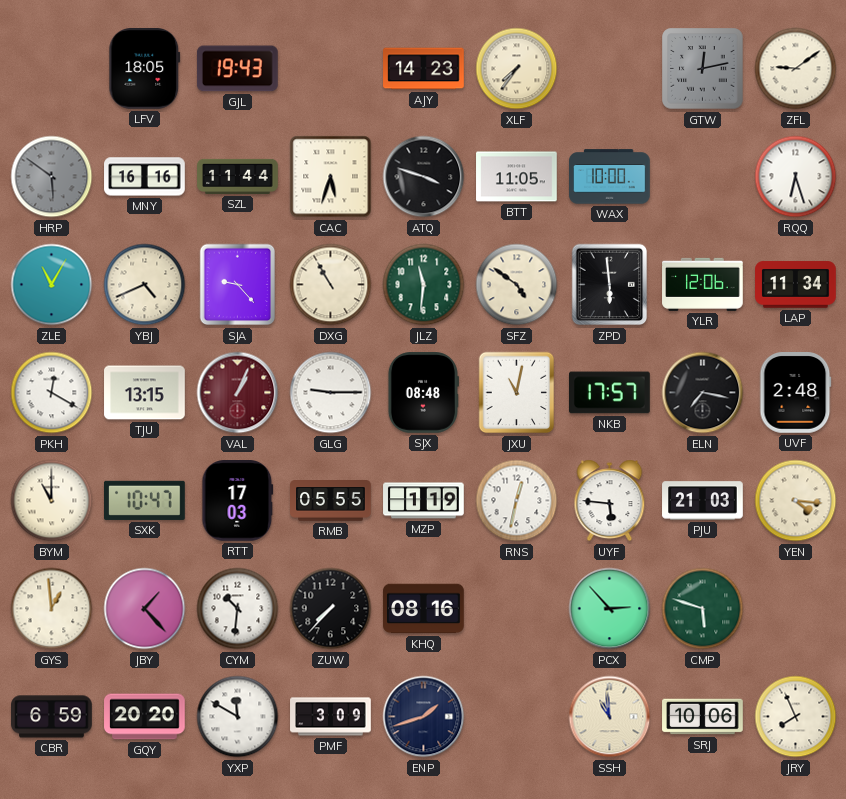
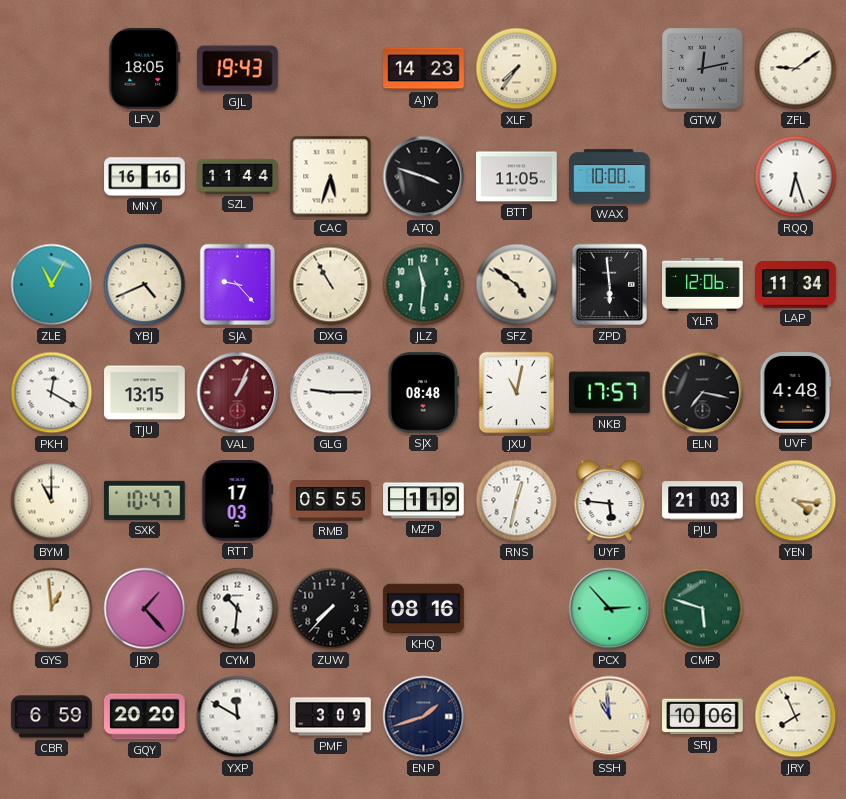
HRP: 5:51 -> none (52, 177)
UVF: 2:48 -> 4:48 (796, 393)
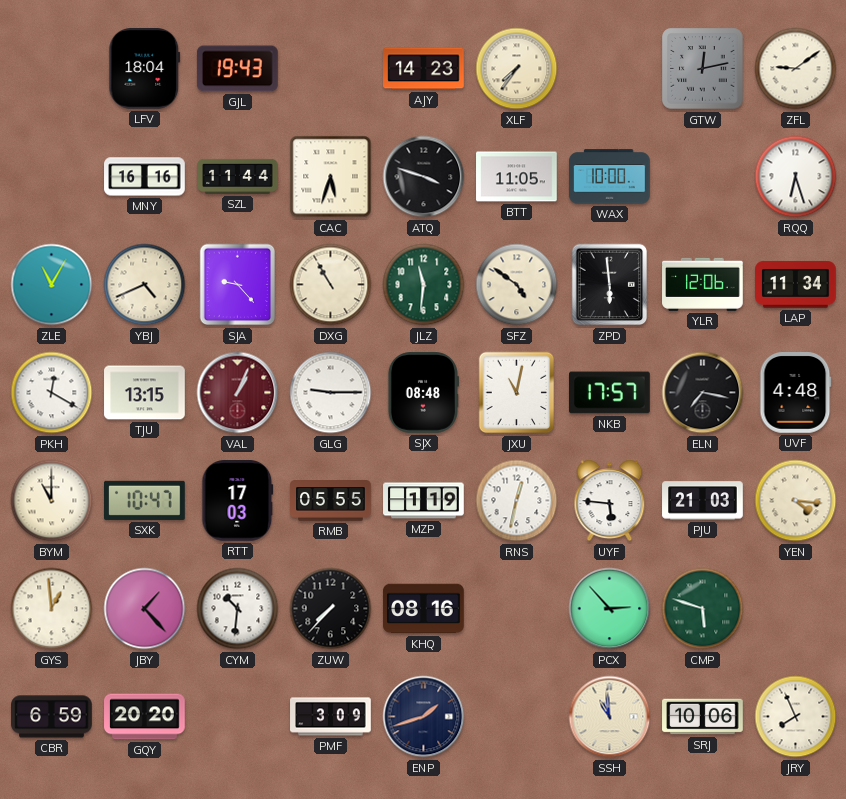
LFV: 18:05 -> 18:04 (145, 69)
YXP: 11:50 -> none (238, 717)
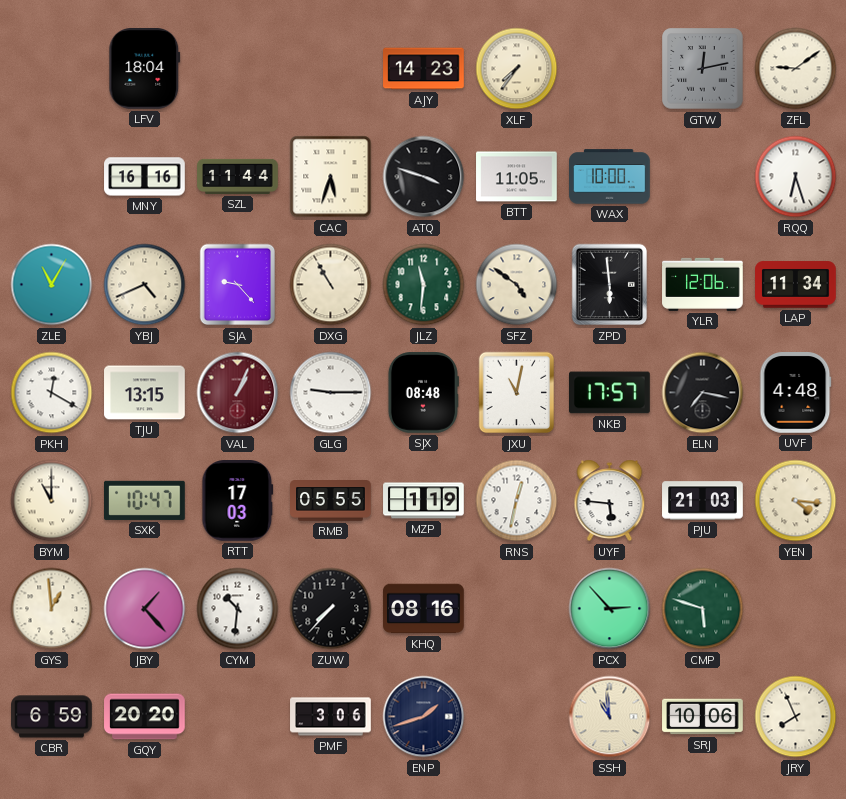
GJL: 19:43 -> none (237, 69)
PMF: 3:09 -> 3:06 (331, 717)
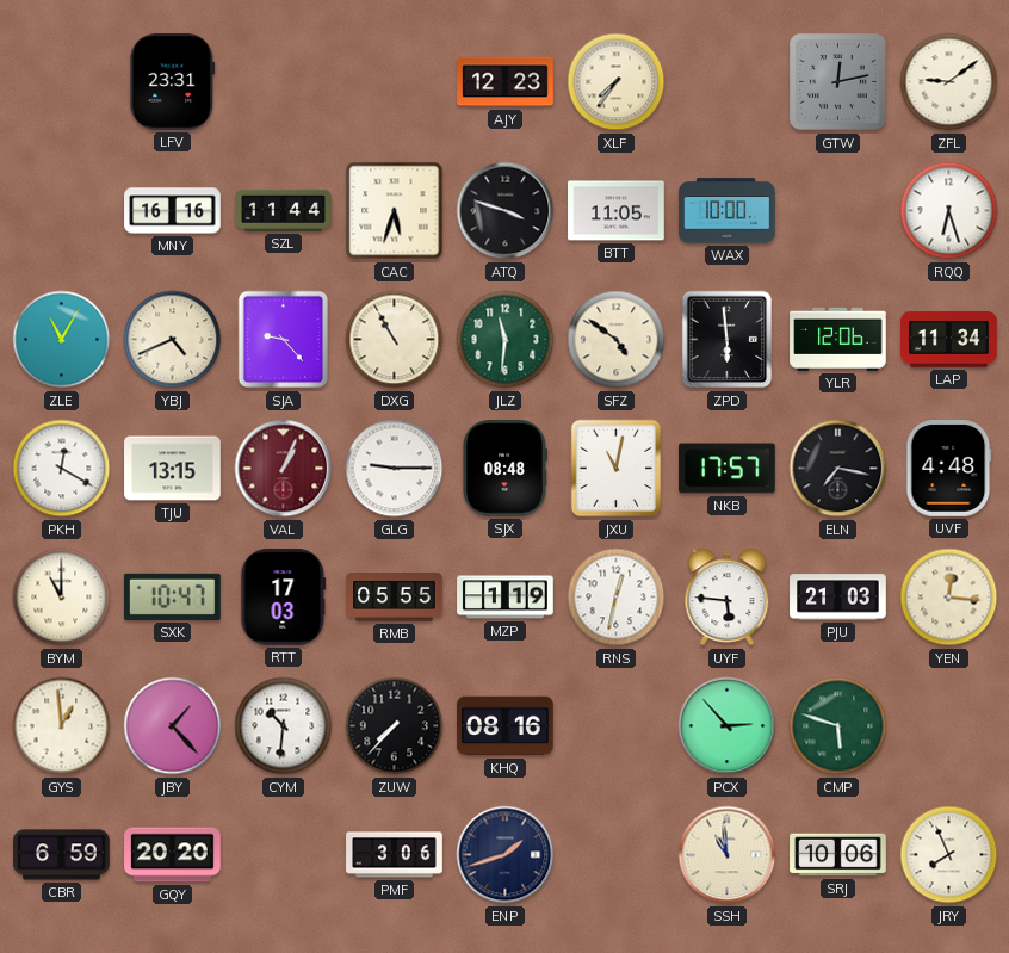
LFV: 18:04 -> 23:31 (173, 82)
AJY: 14:23 -> 12:23 (506, 82)
YEN: 4:16 -> 12:16 (949, 598)
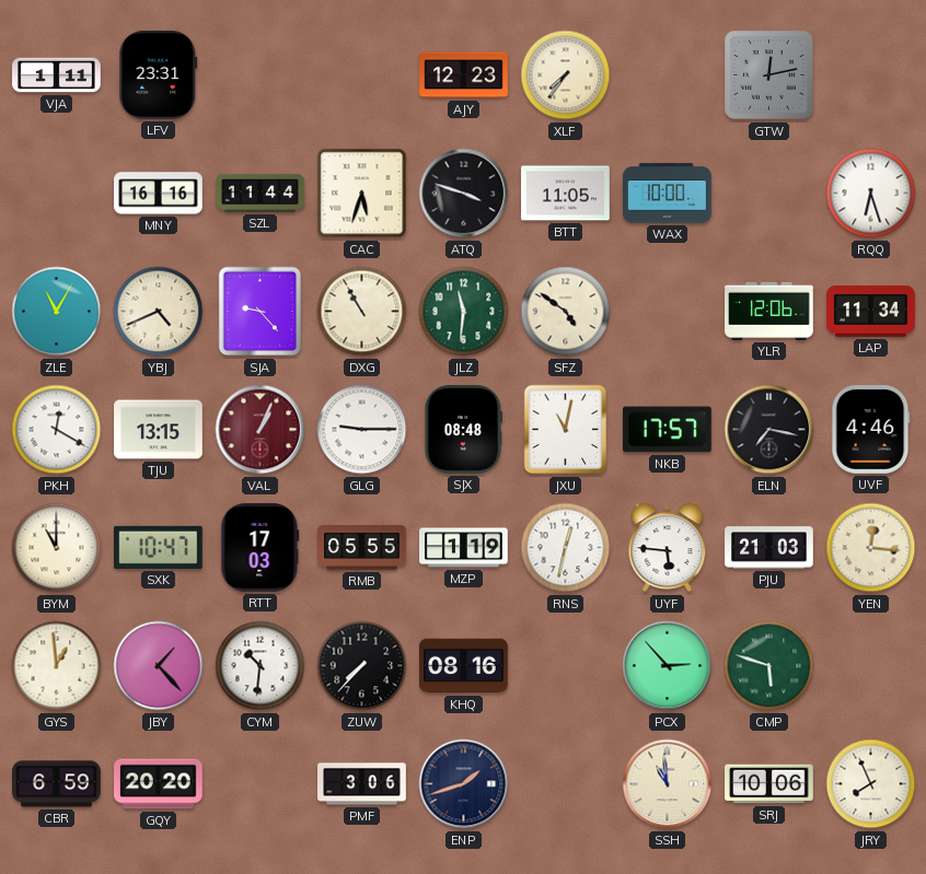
VJA: none -> 1:11 (57, 75)
ZFL: 9:09 -> none (949, 82)
ZPD: 5:59 -> none (728, 340)
UVF: 4:48 -> 4:46 (871, 430)
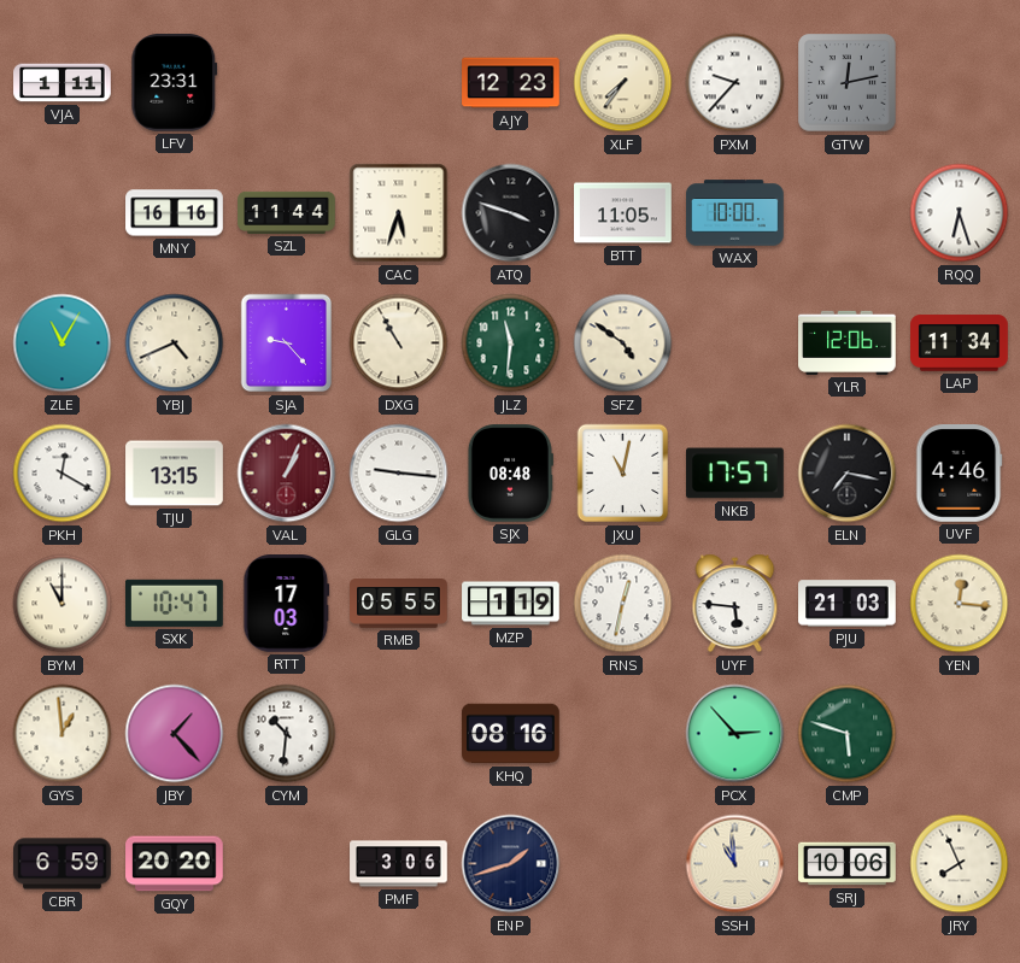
PXM: none -> 9:37 (735, 83)
GLG: 9:15 -> 9:16 (399, 474)
ZUW: 7:37 -> none (362, 666)
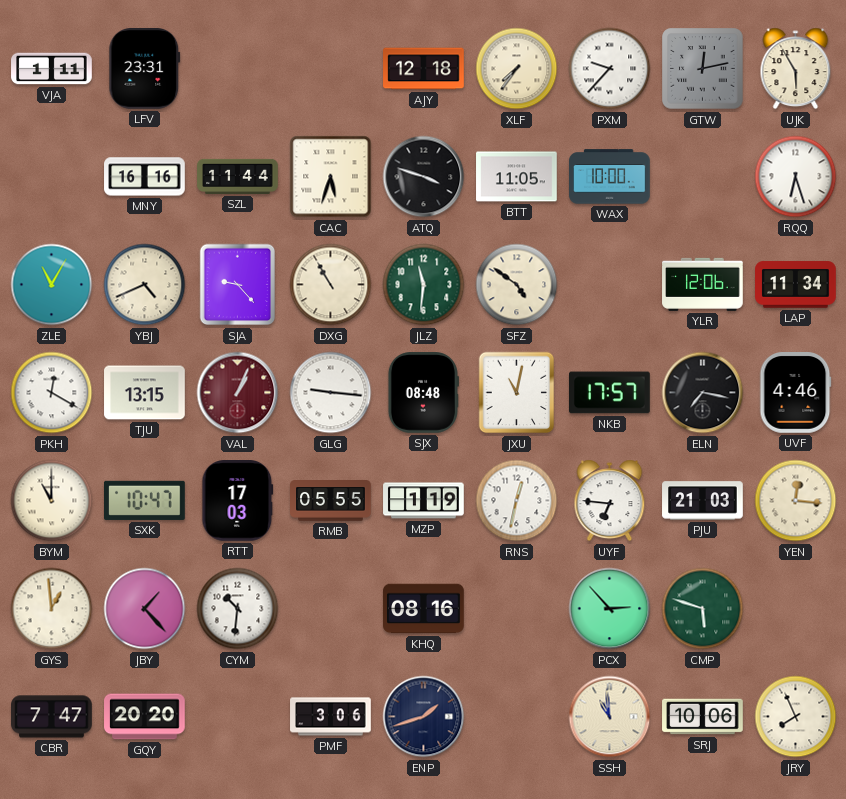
AJY: 12:23 -> 12:18 (424, 69)
UJK: none -> 5:55 (796, 69)
UYF: 5:46 -> 6:46 (610, 501)
CBR: 6:59 -> 7:47 (52, 717)
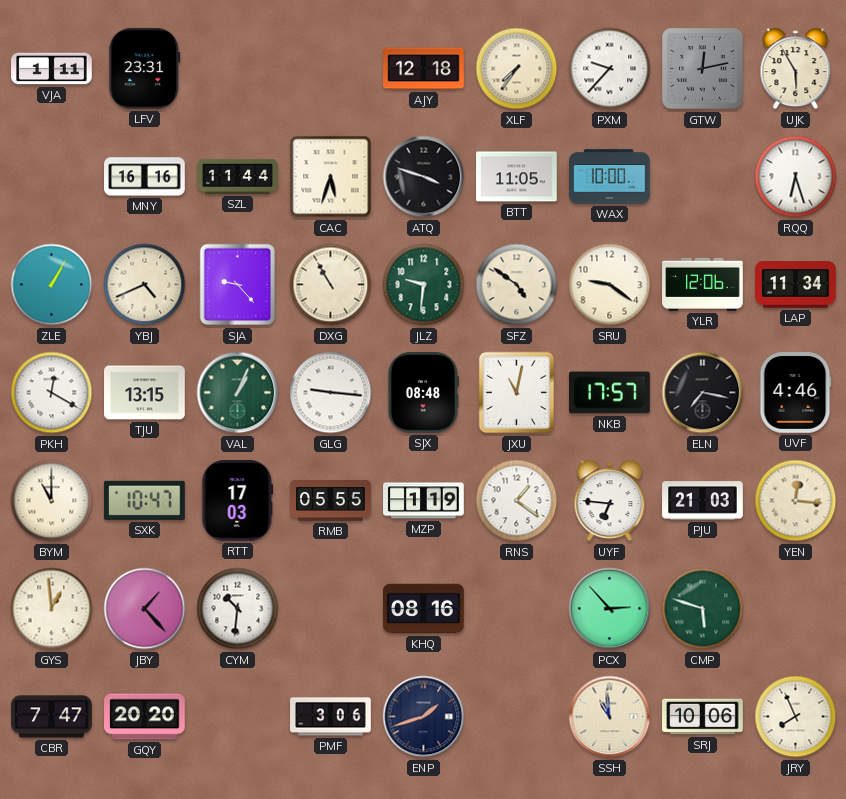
ZLE: 11:05 -> 1:05 (52, 285)
JLZ: 11:31 -> 9:31 (424, 285)
SRU: none -> 9:21 (610, 285)
VAL dial: burgundy -> green (238, 393)
RNS: 12:32 -> 1:21 (517, 501)
